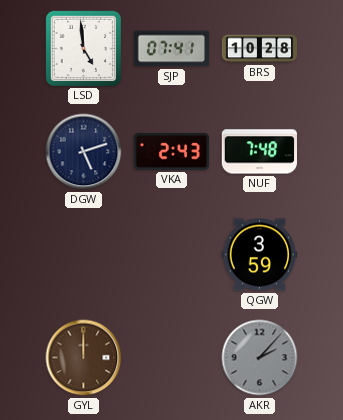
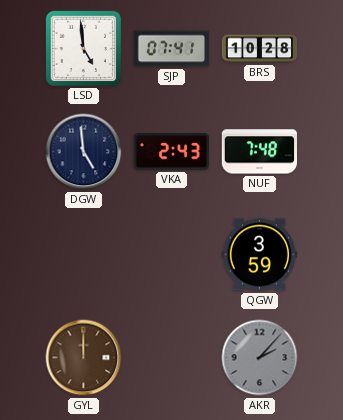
DGW: 5:12 -> 4:59 (84, 152)
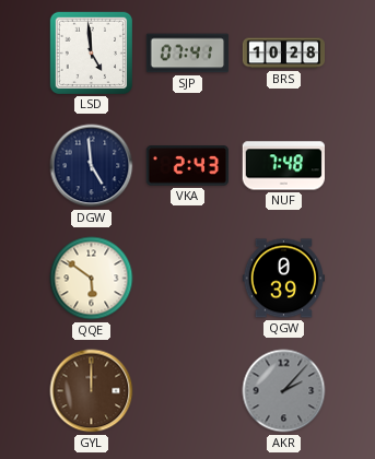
QQE: none -> 5:51 (92, 279)
QGW: 3:59 -> 0:39 (283, 279)
